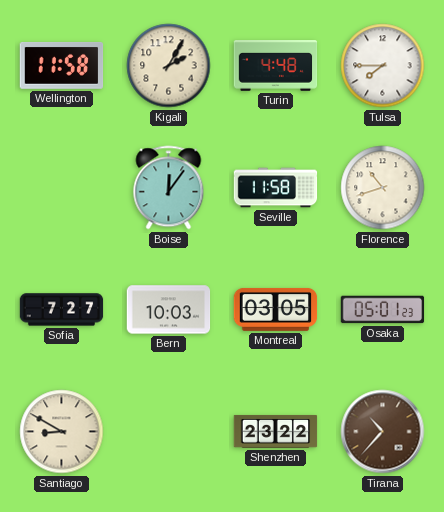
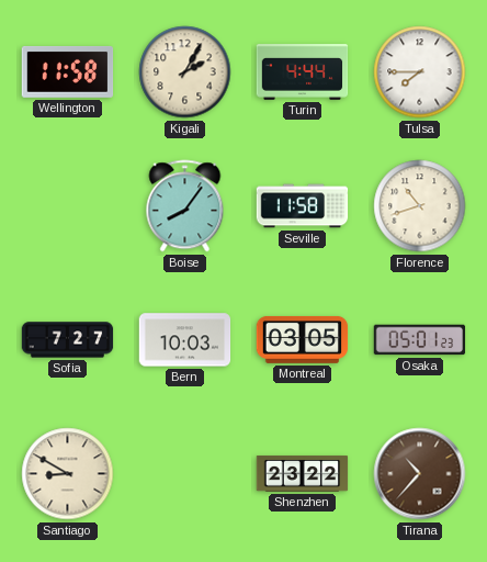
Turin: 4:48 -> 4:44 (303, 72)
Boise: 12:06 -> 8:06 (185, 206)
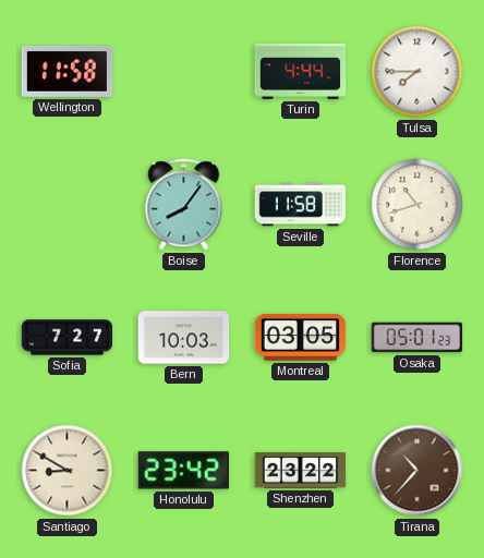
Kigali: 2:05 -> none (185, 72)
Honolulu: none -> 23:42 (183, 471)
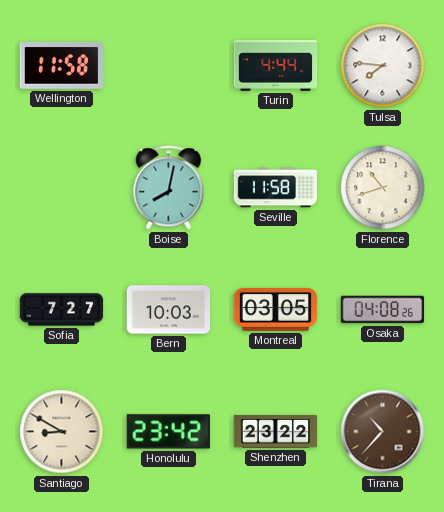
Tulsa: 7:45 -> 7:46 (383, 66)
Boise: 8:06 -> 8:02 (169, 188)
Osaka: 05:01 -> 04:08 (383, 310)
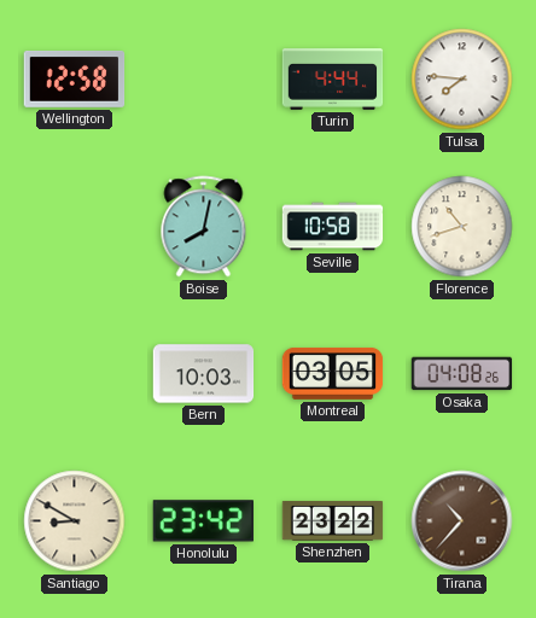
Wellington: 11:58 -> 12:58 (75, 78)
Seville: 11:58 -> 10:58 (333, 227)
Sofia: 7:27 -> none (62, 310)
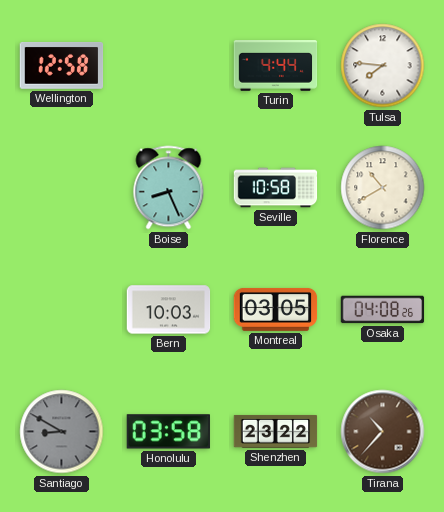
Boise: 8:02 -> 8:26 (169, 188)
Florence: 10:42 -> 10:40 (383, 188)
Santiago dial: cream -> grey (62, 432)
Honolulu: 23:42 -> 03:58 (168, 432)
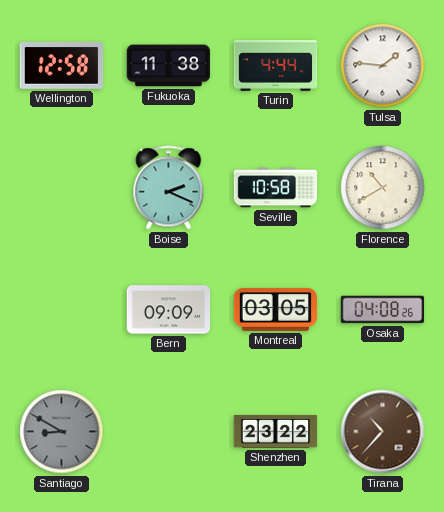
Fukuoka: none -> 11:38 (169, 66)
Tulsa: 7:46 -> 1:46 (383, 66)
Boise: 8:26 -> 2:19 (169, 188)
Bern: 10:03 -> 09:09 (169, 310)
Honolulu: 03:58 -> none (168, 432)
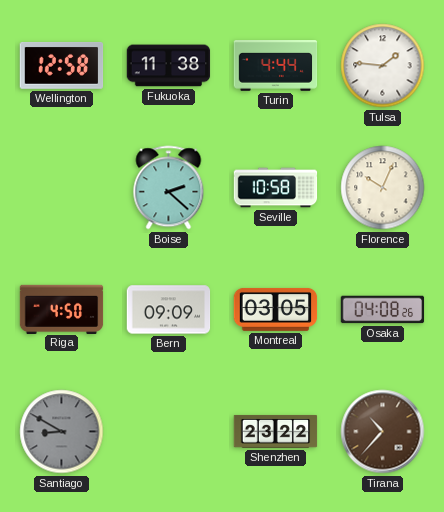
Boise: 2:19 -> 2:22 (169, 188)
Florence: 10:40 -> 10:04 (383, 188)
Riga: none -> 4:50 (62, 309)
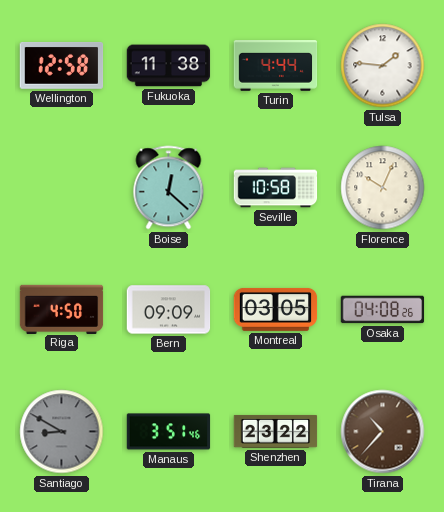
Boise: 2:22 -> 12:22 (169, 188)
Manaus: none -> 3:51 (169, 432)
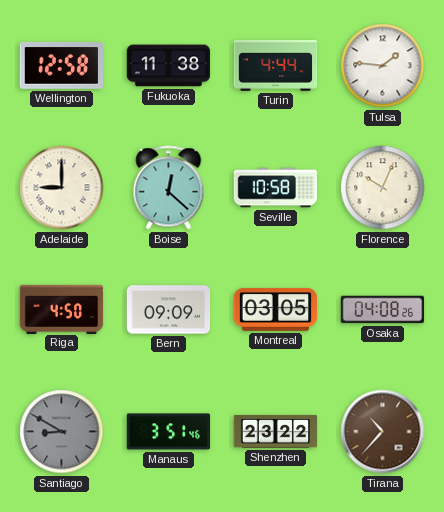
Adelaide: none -> 9:00 (62, 188)
